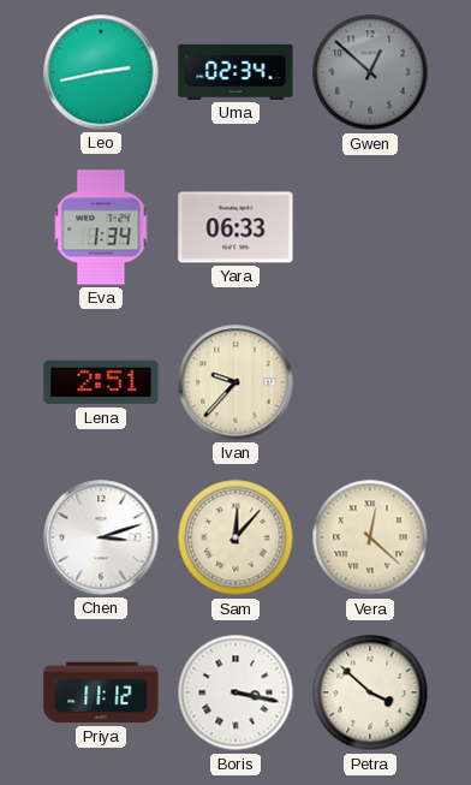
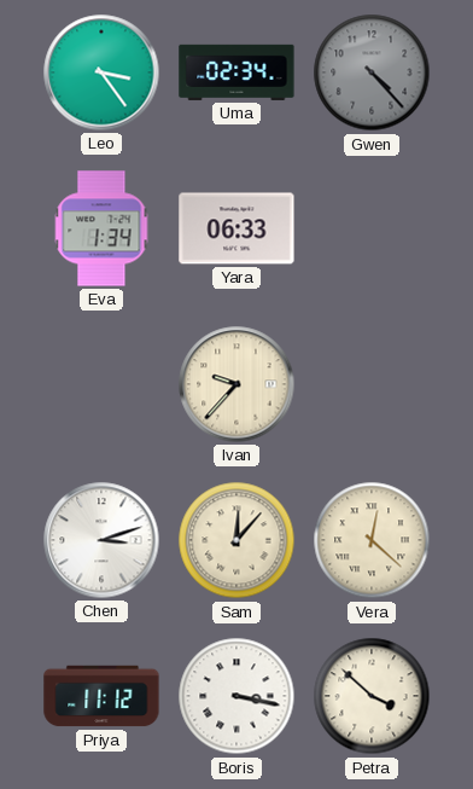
Leo: 2:43 -> 3:24 (101, 72)
Gwen: 12:52 -> 4:23 (372, 72)
Lena: 2:51 -> none (101, 382)
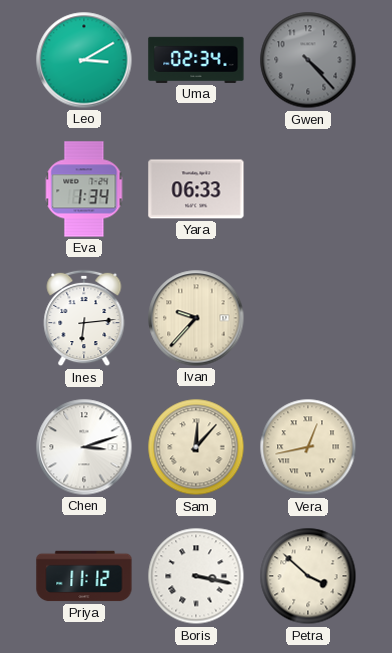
Leo: 3:24 -> 3:10 (84, 60)
Ines: none -> 6:14 (84, 318)
Vera: 12:22 -> 12:43 (308, 447)
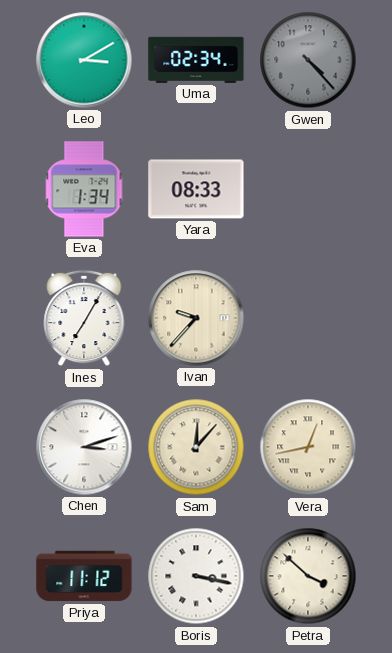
Yara: 06:33 -> 08:33 (196, 189)
Ines: 6:14 -> 7:05 (84, 318)
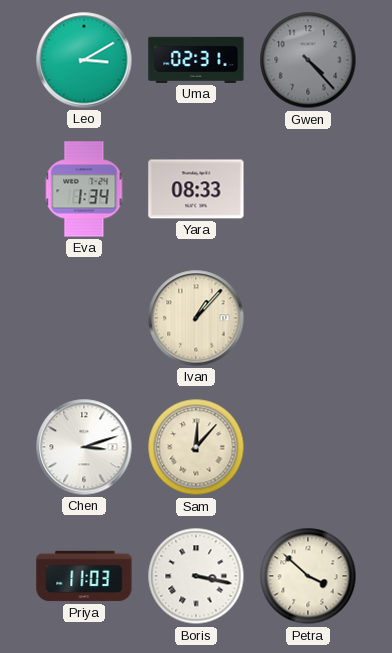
Uma: 02:34 -> 02:31 (196, 60)
Ines: 7:05 -> none (84, 318)
Ivan: 9:37 -> 1:07 (196, 318)
Vera: 12:43 -> none (308, 447)
Priya: 11:12 -> 11:03 (84, 576)
